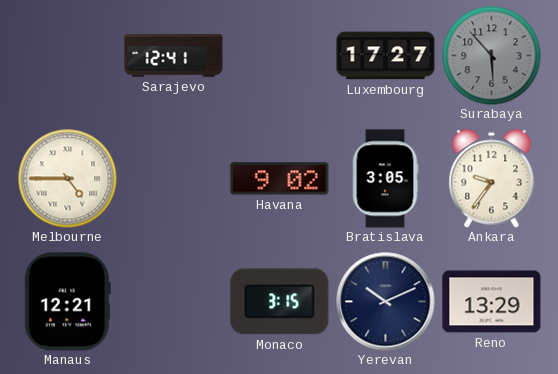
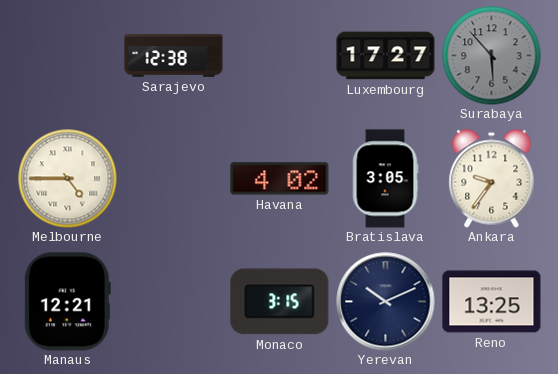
Sarajevo: 12:41 -> 12:38 (174, 56)
Havana: 9:02 -> 4:02 (280, 179)
Reno: 13:29 -> 13:25 (492, 302)
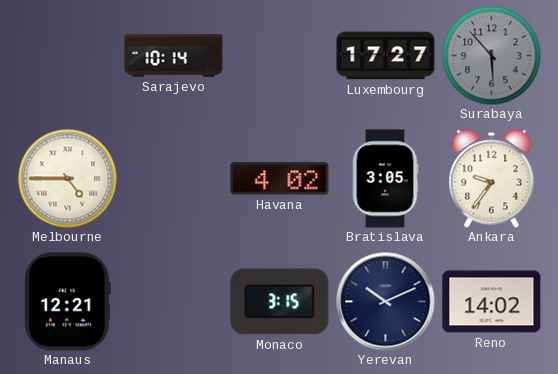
Sarajevo: 12:38 -> 10:14 (174, 56)
Reno: 13:25 -> 14:02 (492, 302)
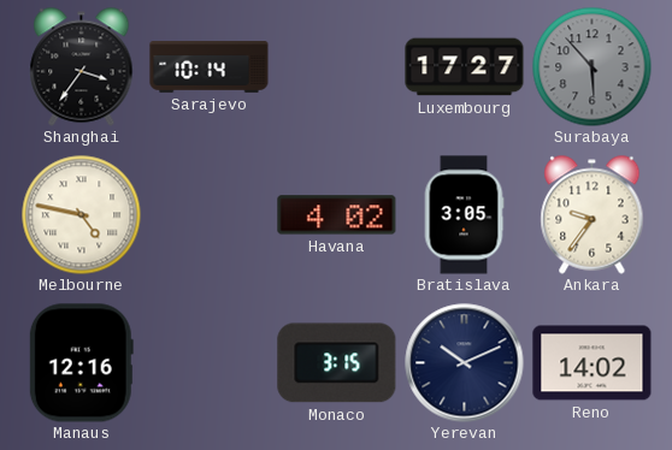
Shanghai: none -> 3:36 (82, 67)
Melbourne: 4:45 -> 4:47 (82, 215)
Manaus: 12:21 -> 12:16 (81, 363)
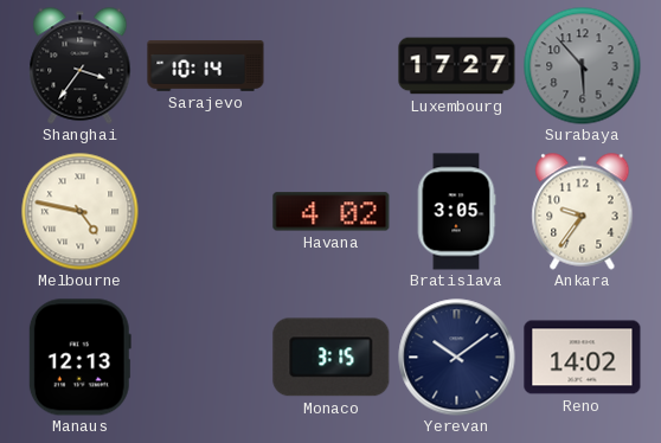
Manaus: 12:16 -> 12:13 (79, 358)
Yerevan: 10:11 -> 10:09 (457, 358)
